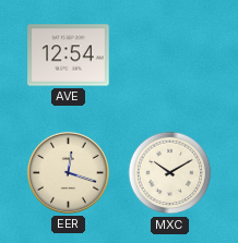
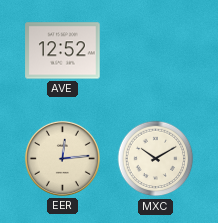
AVE: 12:54 -> 12:52 (63, 51)
EER: 12:18 -> 12:14 (62, 158)
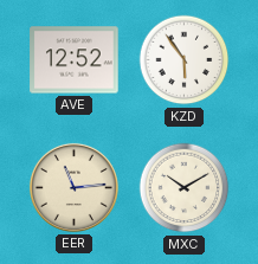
KZD: none -> 5:54 (185, 60)
EER: 12:14 -> 11:14 (73, 187)
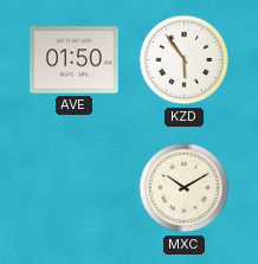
AVE: 12:52 -> 01:50 (75, 60)
EER: 11:14 -> none (73, 187)
